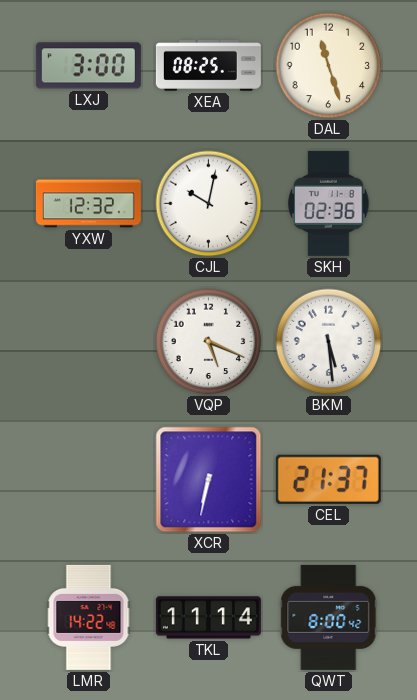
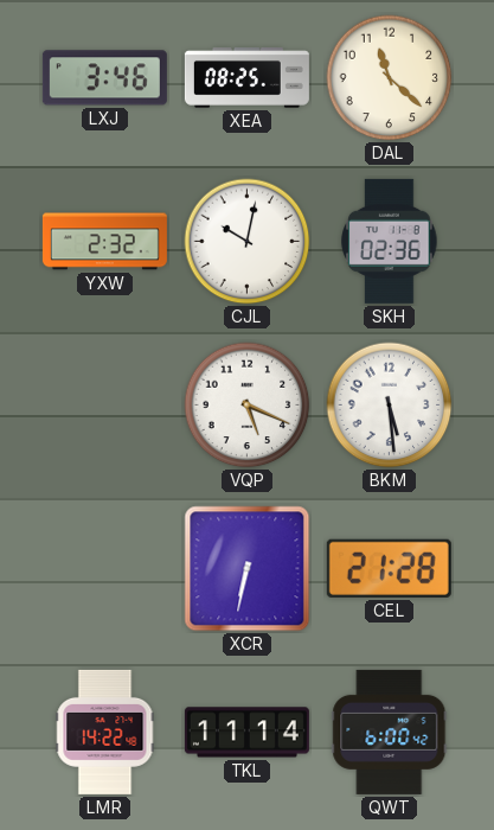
LXJ: 3:00 -> 3:46 (104, 78)
DAL: 11:27 -> 11:22 (390, 78)
YXW: 12:32 -> 2:32 (104, 242)
CEL: 21:37 -> 21:28 (389, 568)
QWT: 8:00 -> 6:00 (390, 732)
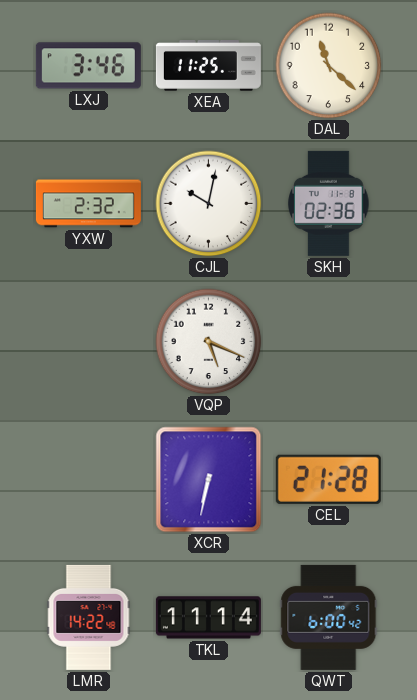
XEA: 08:25 -> 11:25 (208, 66)
BKM: 5:29 -> none (390, 406)
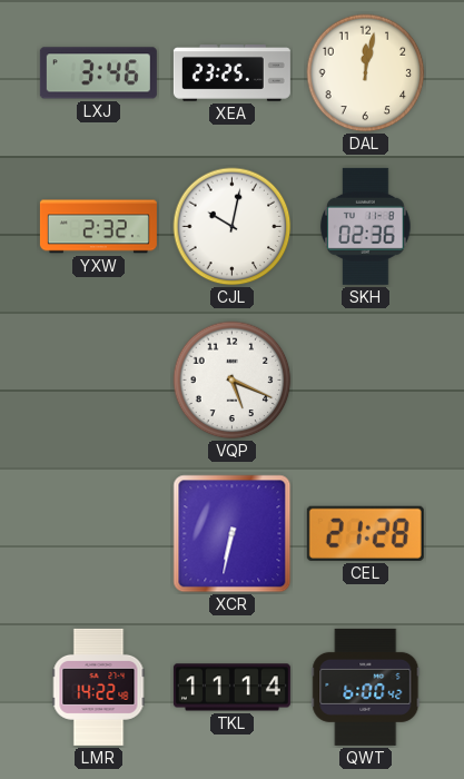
XEA: 11:25 -> 23:25 (231, 73)
DAL: 11:22 -> 12:02 (366, 73)
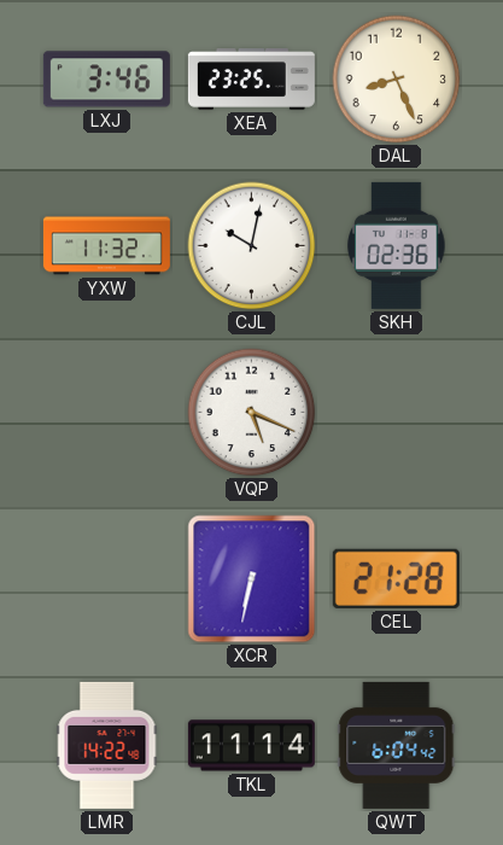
DAL: 12:02 -> 8:26 (397, 80)
YXW: 2:32 -> 11:32 (106, 246)
QWT: 6:00 -> 6:04 (397, 745)
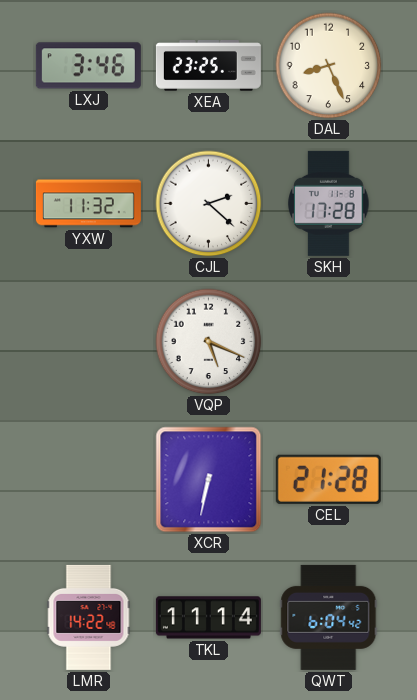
CJL: 10:02 -> 2:22 (209, 204)
SKH: 02:36 -> 17:28 (329, 203)
